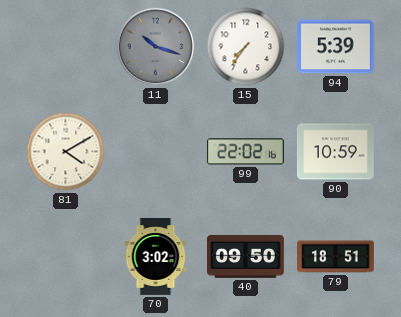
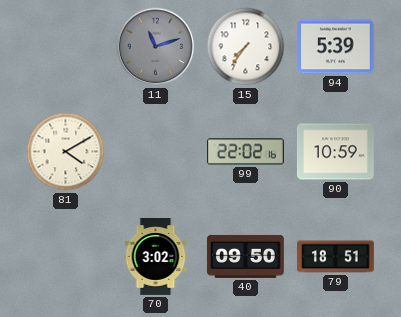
11: 10:18 -> 11:12 (156, 47)
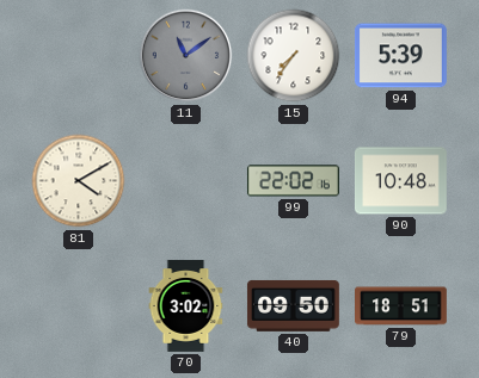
11: 11:12 -> 11:09 (186, 56)
90: 10:59 -> 10:48 (401, 181)
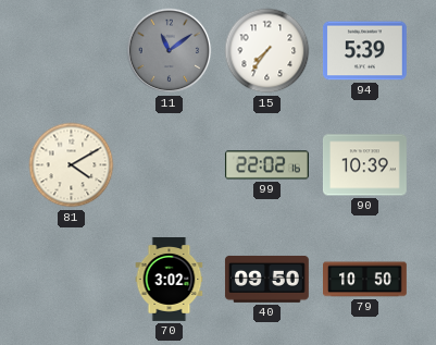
90: 10:48 -> 10:39 (365, 165)
79: 18:51 -> 10:50 (365, 280)
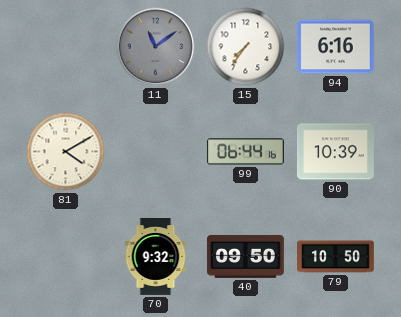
94: 5:39 -> 6:16 (335, 47)
99: 22:02 -> 06:44 (245, 152)
70: 3:02 -> 9:32 (156, 257)
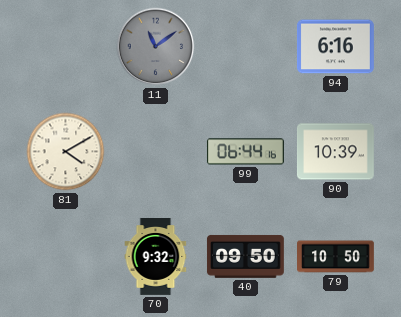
15: 7:36 -> none (246, 47)
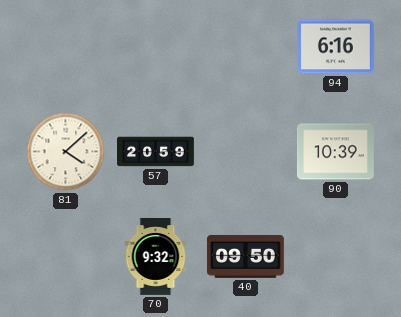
11: 11:09 -> none (156, 47)
81: 4:10 -> 4:08 (66, 152)
57: none -> 20:59 (156, 152)
99: 06:44 -> none (245, 152)
79: 10:50 -> none (336, 257)
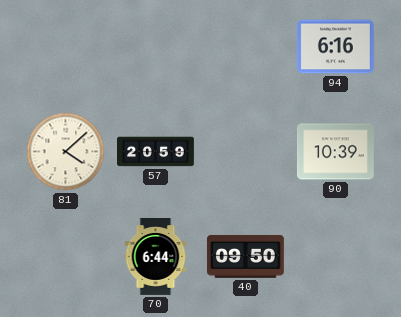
70: 9:32 -> 6:44 (156, 257)
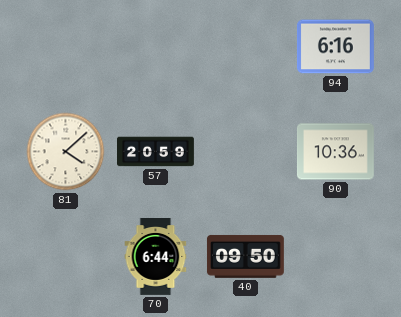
90: 10:39 -> 10:36 (336, 152)
